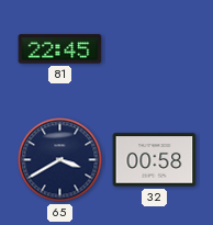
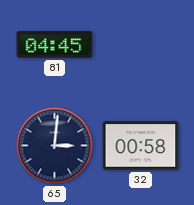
81: 22:45 -> 04:45 (55, 45)
65: 3:40 -> 3:01 (55, 146)
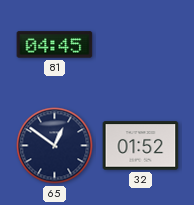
65: 3:01 -> 12:51 (55, 146)
32: 00:58 -> 01:52 (141, 146)
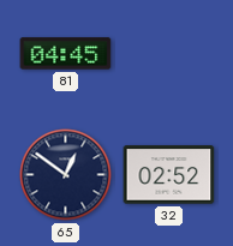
32: 01:52 -> 02:52 (169, 175)
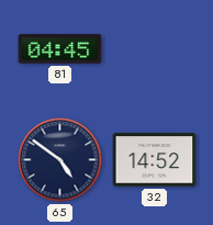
65: 12:51 -> 4:51 (60, 160)
32: 02:52 -> 14:52 (155, 160)
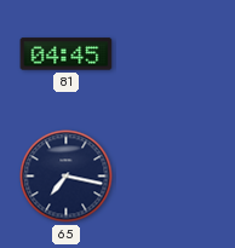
65: 4:51 -> 7:17 (67, 177)
32: 14:52 -> none (155, 160)
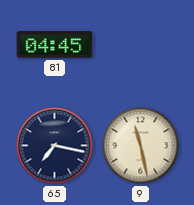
9: none -> 11:28 (141, 146)
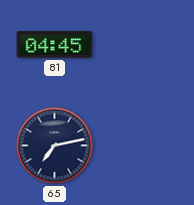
65: 7:17 -> 7:13 (55, 146)
9: 11:28 -> none (141, 146)
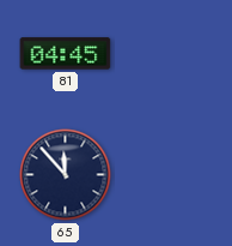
65: 7:13 -> 11:53 (66, 175)
